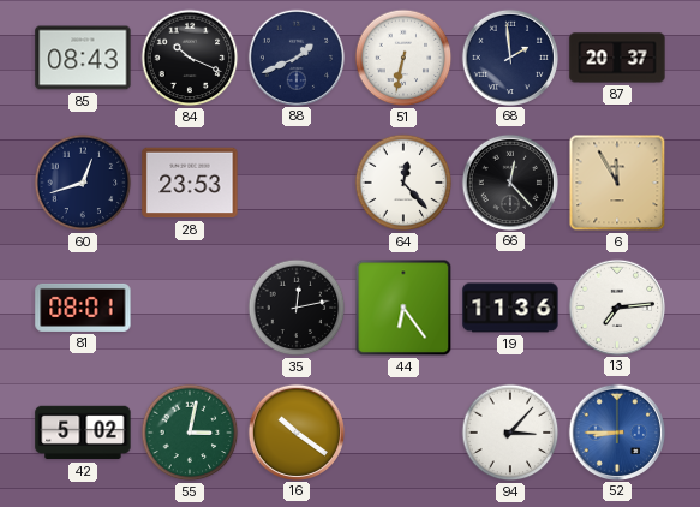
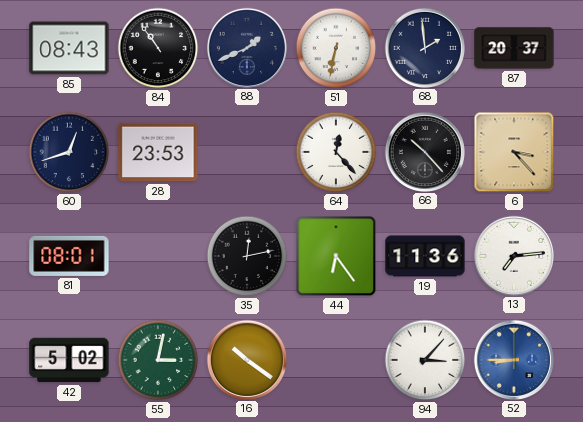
84: 10:19 -> 10:54 (158, 48)
66: 12:23 -> 10:23 (424, 151)
6: 11:55 -> 3:23 (514, 152)
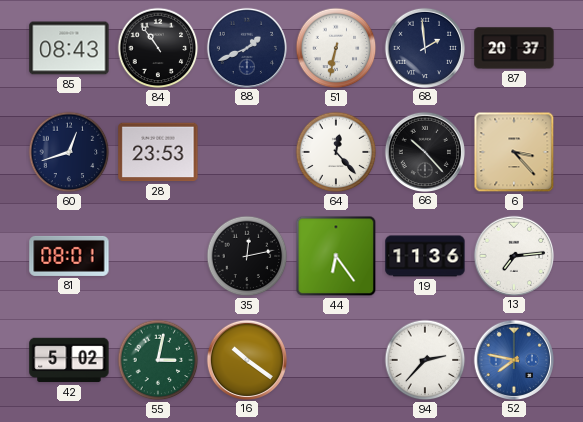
94: 3:07 -> 2:37 (425, 360)
52: 8:45 -> 7:47 (513, 359)
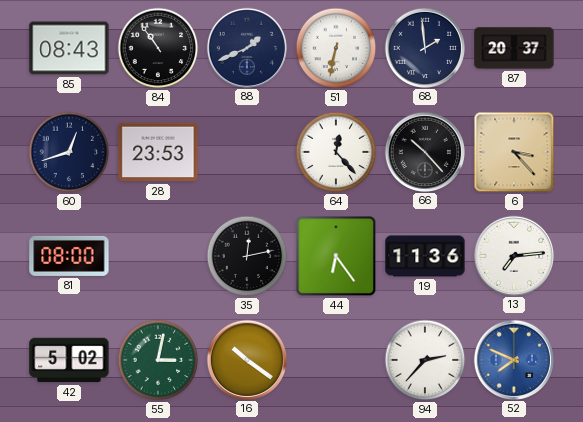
81: 08:01 -> 08:00 (69, 256)
52: 7:47 -> 7:49 (513, 359)
